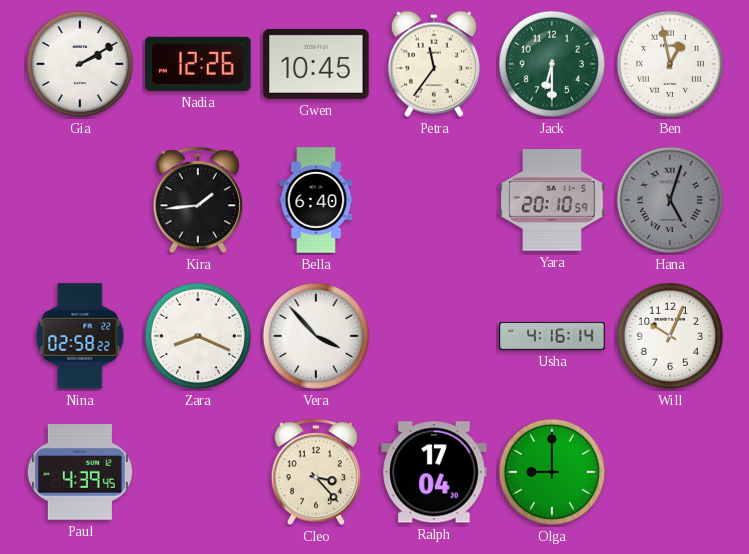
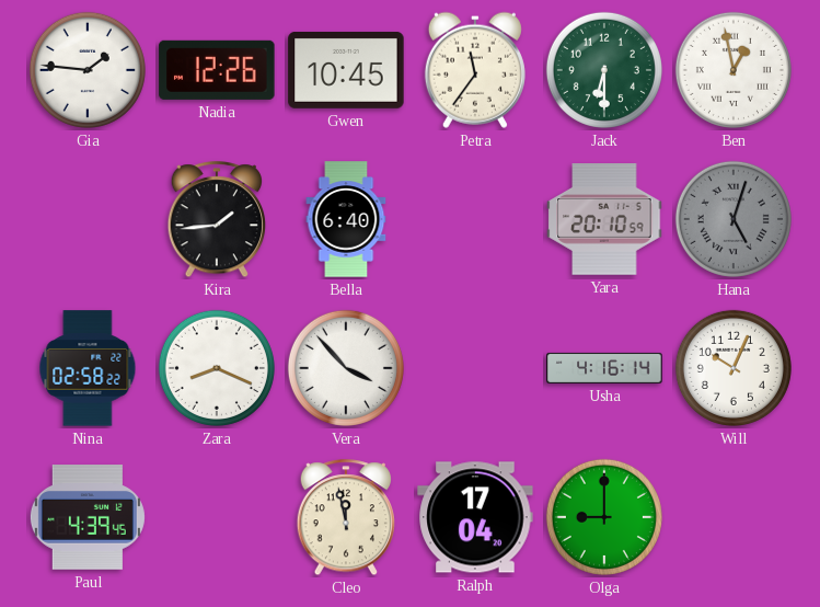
Gia: 2:10 -> 1:46 (88, 70)
Cleo: 3:23 -> 11:58 (345, 518)
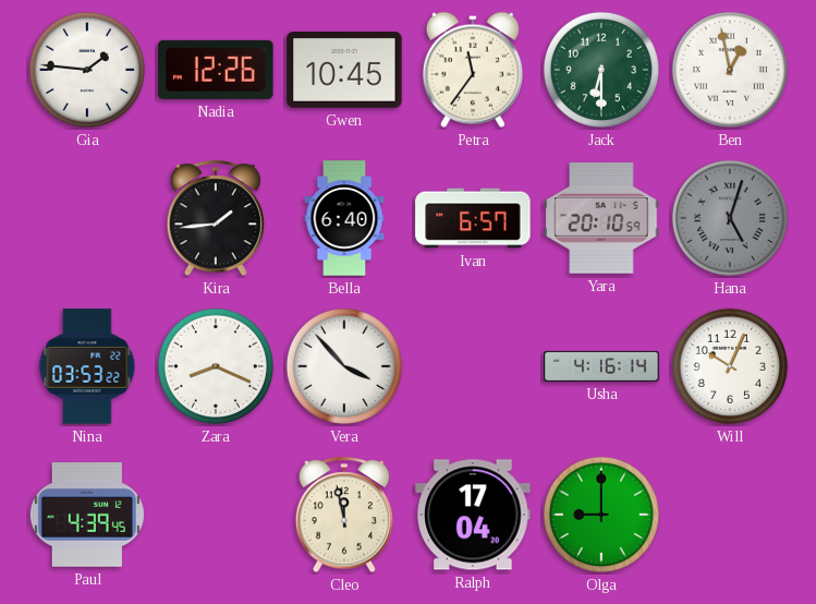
Ivan: none -> 6:57 (473, 218)
Nina: 02:58 -> 03:53 (87, 366)
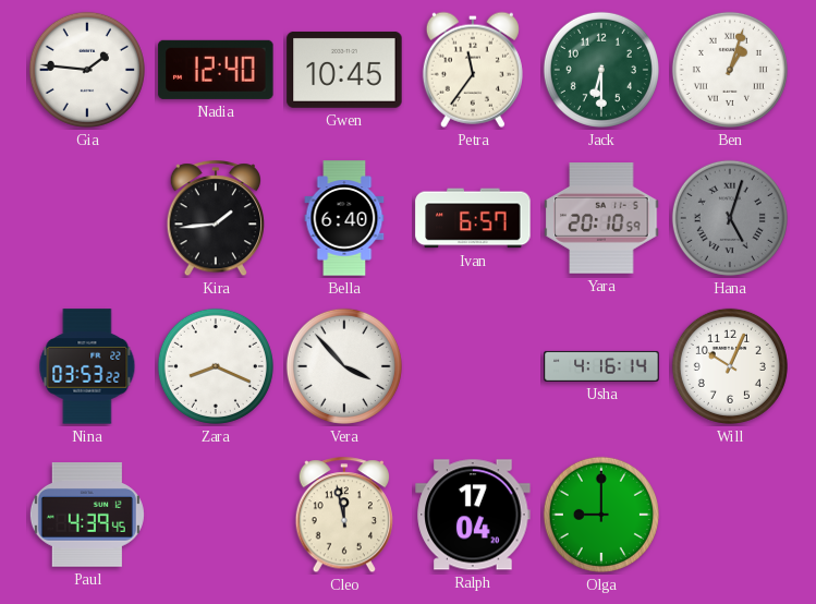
Nadia: 12:26 -> 12:40 (216, 70)
Ben: 12:58 -> 1:03 (730, 70)
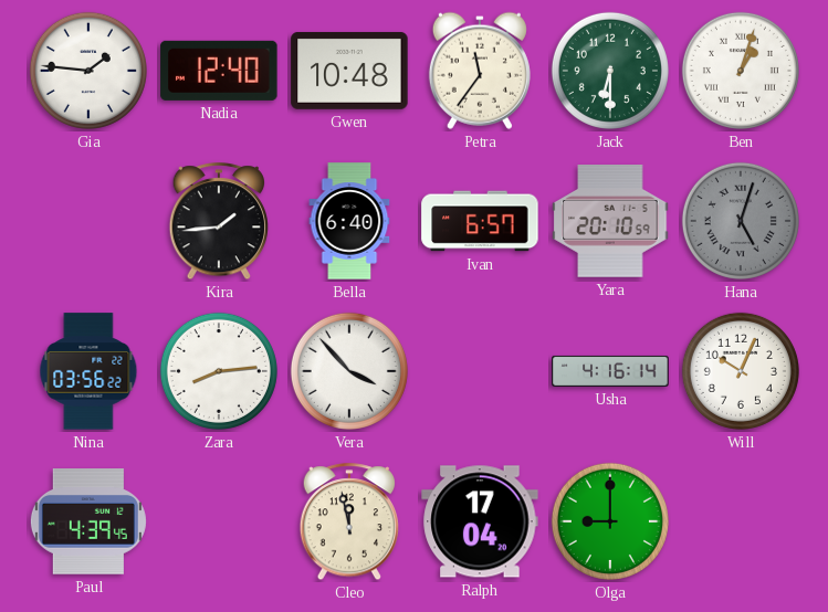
Gwen: 10:45 -> 10:48 (349, 71)
Nina: 03:53 -> 03:56 (88, 371)
Zara: 8:19 -> 8:14 (219, 371)
